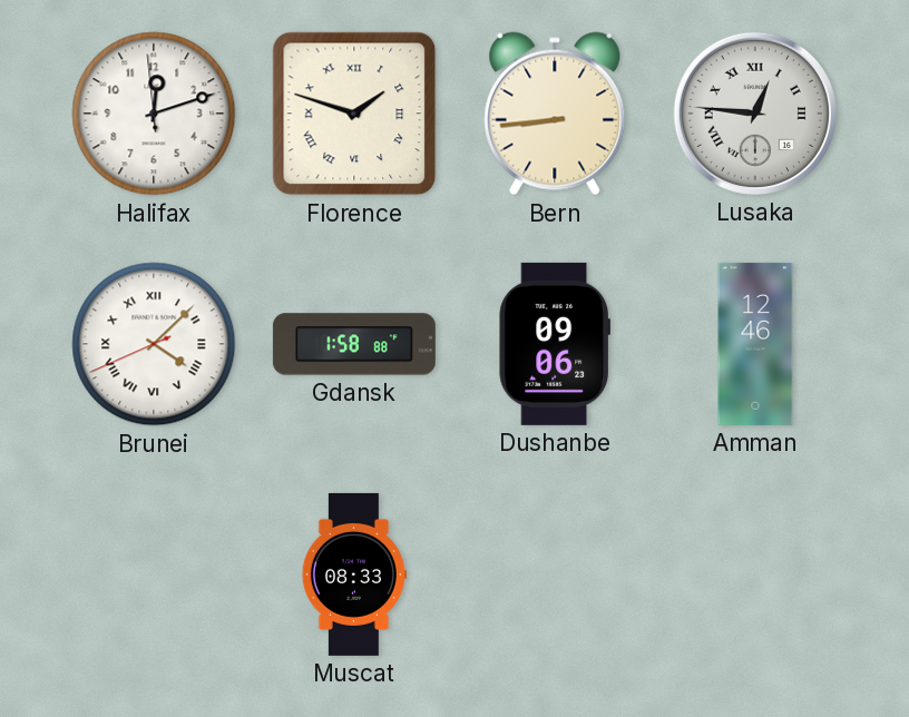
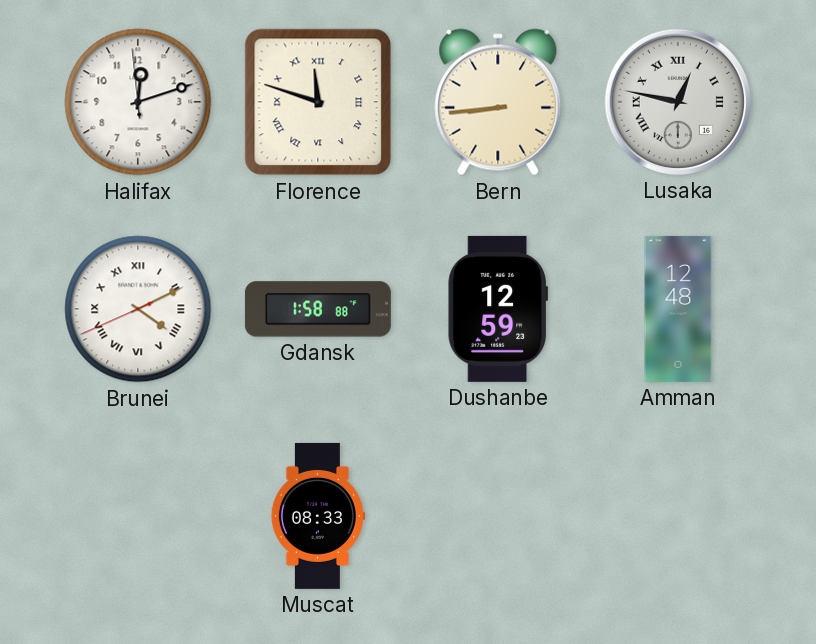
Florence: 1:48 -> 11:48 (318, 102)
Lusaka: 12:46 -> 12:47 (678, 102)
Brunei: 4:07 -> 4:10 (138, 309)
Dushanbe: 09:06 -> 12:59 (497, 309)
Amman: 12:46 -> 12:48 (678, 309)
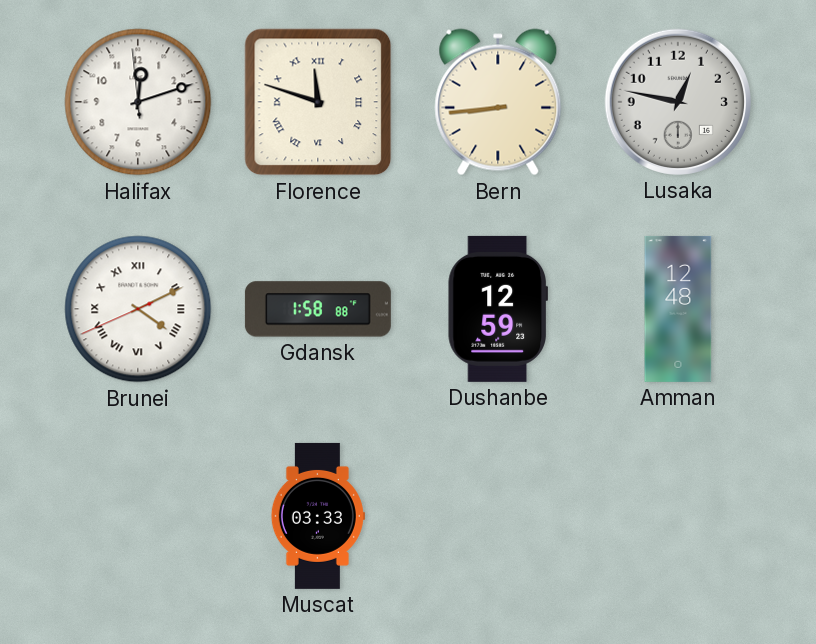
Lusaka numerals: Roman -> Arabic (678, 102)
Muscat: 08:33 -> 03:33 (318, 516)
